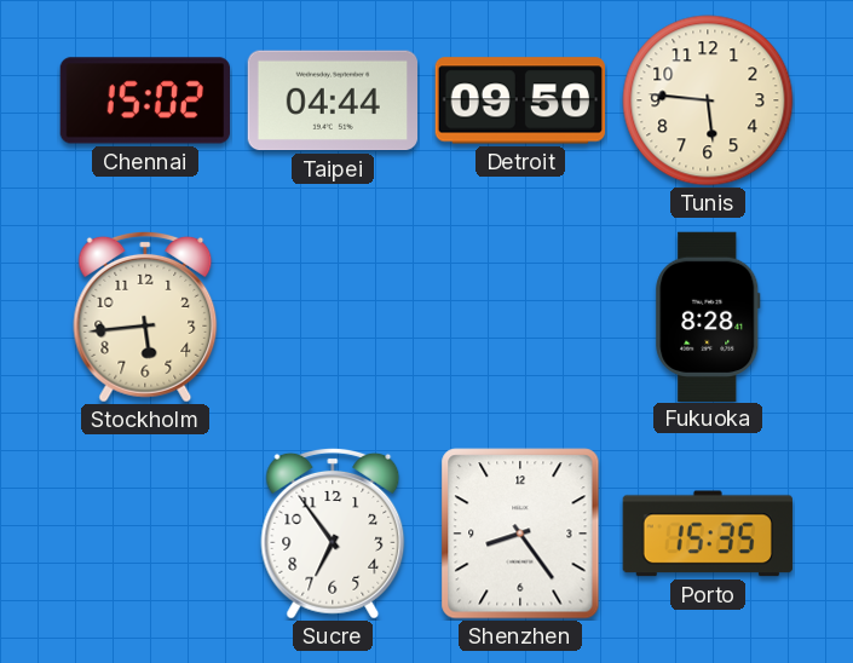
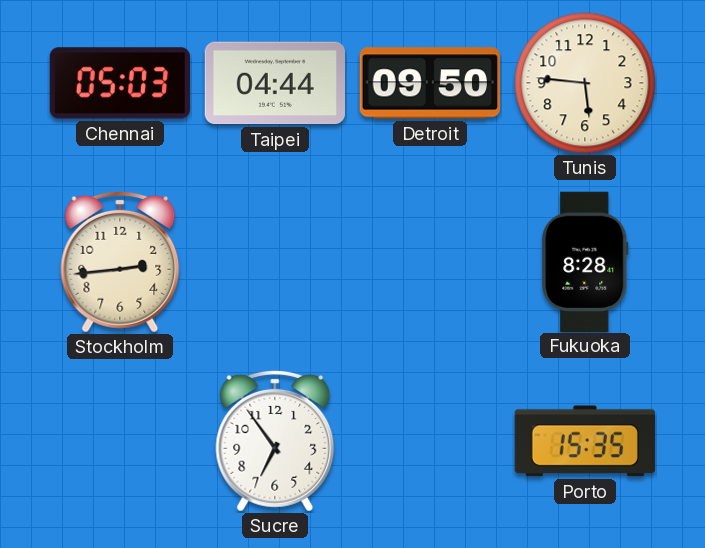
Chennai: 15:02 -> 05:03 (119, 83)
Stockholm: 5:44 -> 2:44 (120, 262)
Shenzhen: 8:24 -> none (520, 534)
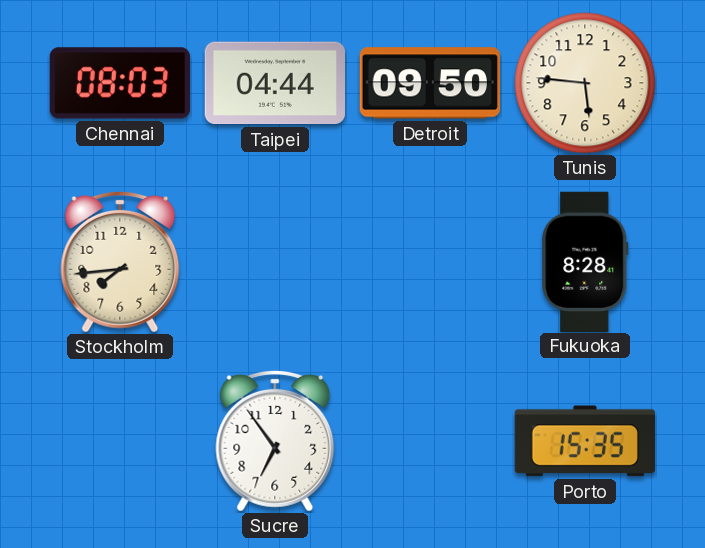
Chennai: 05:03 -> 08:03 (119, 83)
Stockholm: 2:44 -> 7:44 (120, 262)
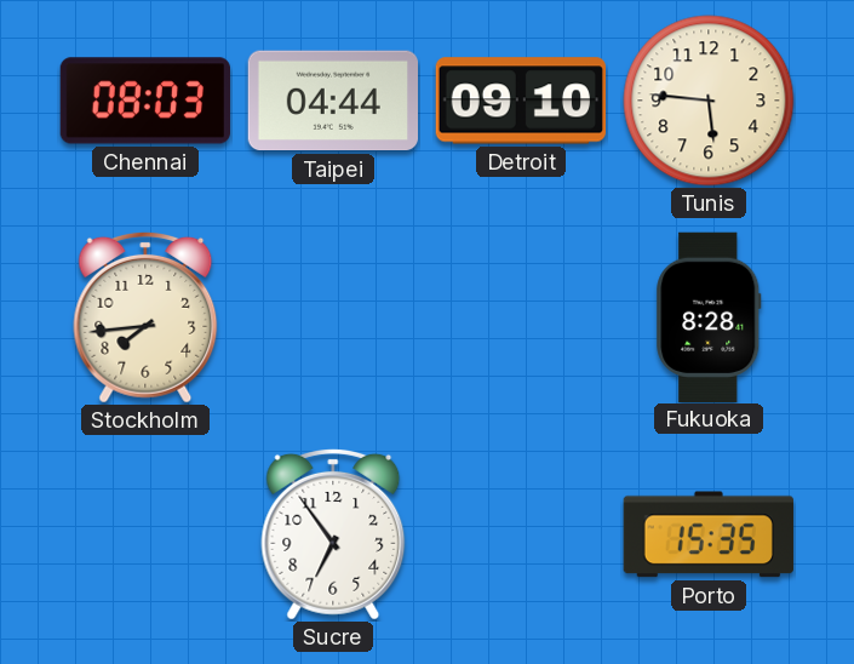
Detroit: 09:50 -> 09:10 (520, 101)
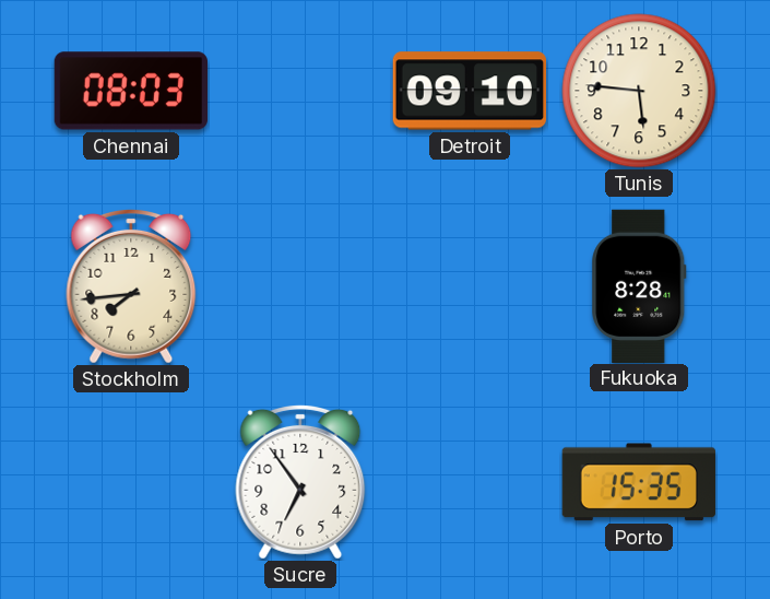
Taipei: 04:44 -> none (332, 101)
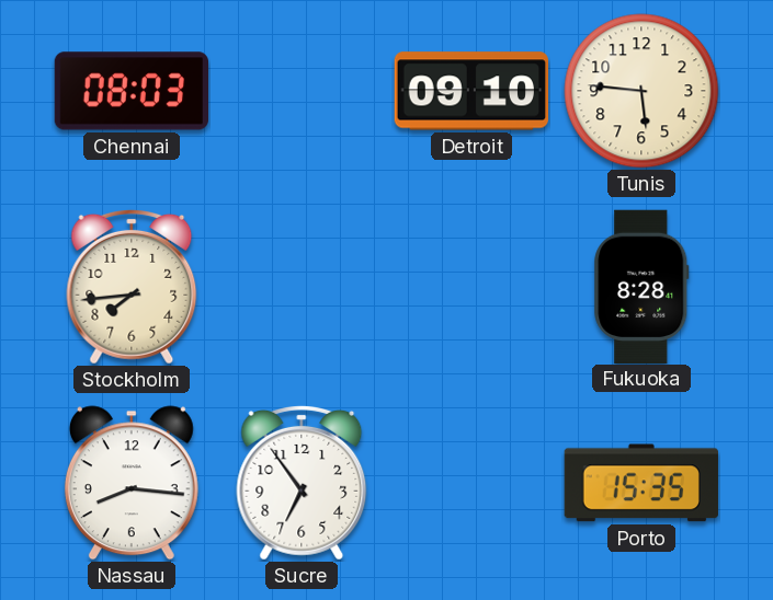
Nassau: none -> 8:16 (132, 483)
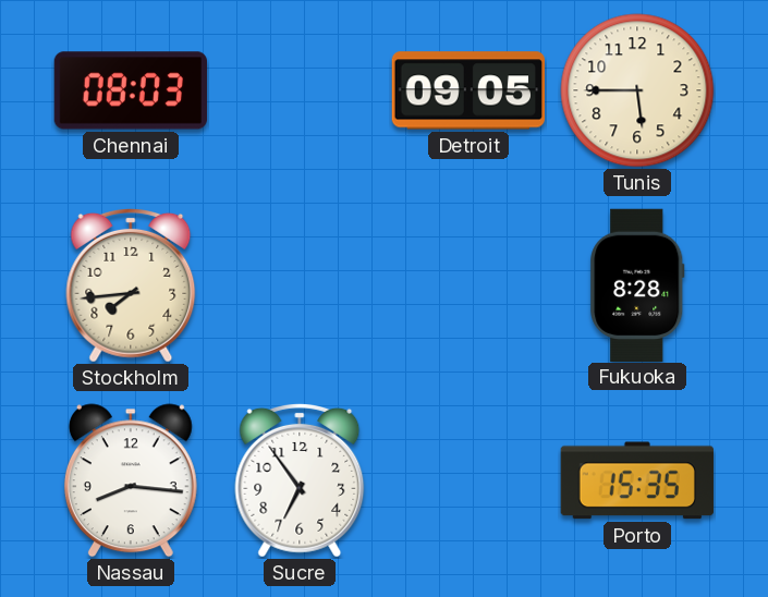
Detroit: 09:10 -> 09:05 (467, 90)
Tunis: 5:46 -> 5:45 (637, 90)
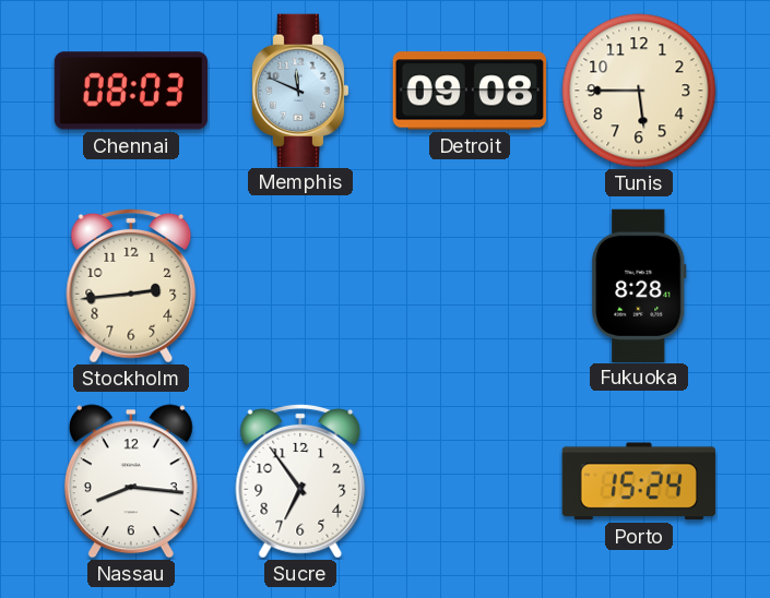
Memphis: none -> 11:49 (300, 89)
Detroit: 09:05 -> 09:08 (469, 91)
Stockholm: 7:44 -> 2:44 (131, 286)
Porto: 15:35 -> 15:24 (639, 481)
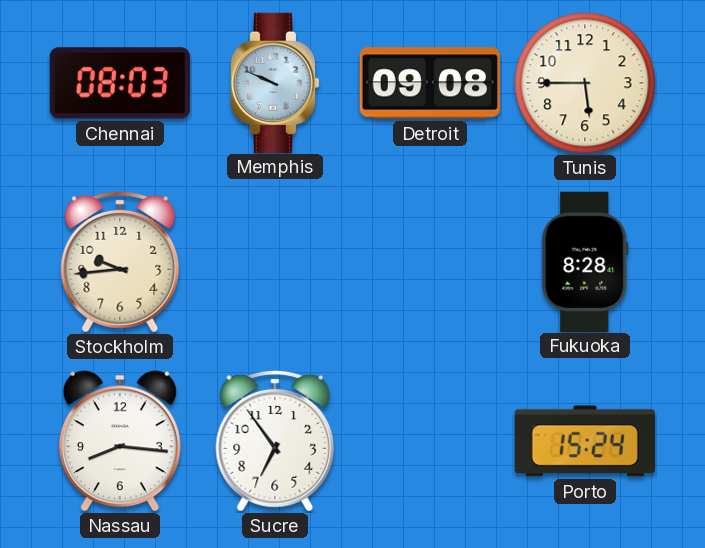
Memphis: 11:49 -> 9:49 (275, 82)
Stockholm: 2:44 -> 9:44 (120, 262)
